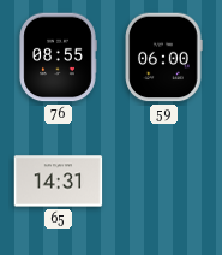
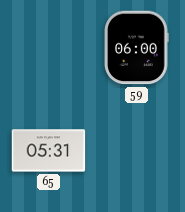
76: 08:55 -> none (58, 58)
65: 14:31 -> 05:31 (49, 151)
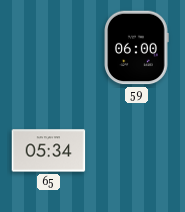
65: 05:31 -> 05:34 (49, 151)
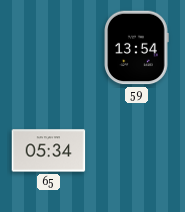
59: 06:00 -> 13:54 (136, 48)
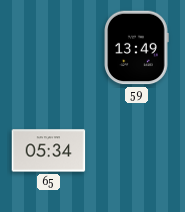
59: 13:54 -> 13:49 (136, 48)
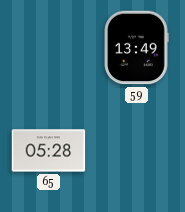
65: 05:34 -> 05:28 (49, 151)
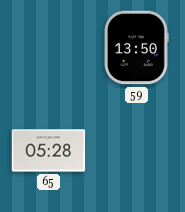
59: 13:49 -> 13:50 (136, 48)
